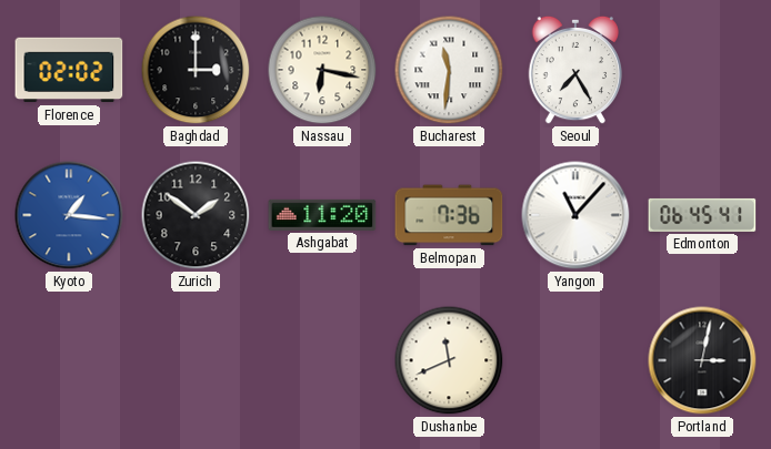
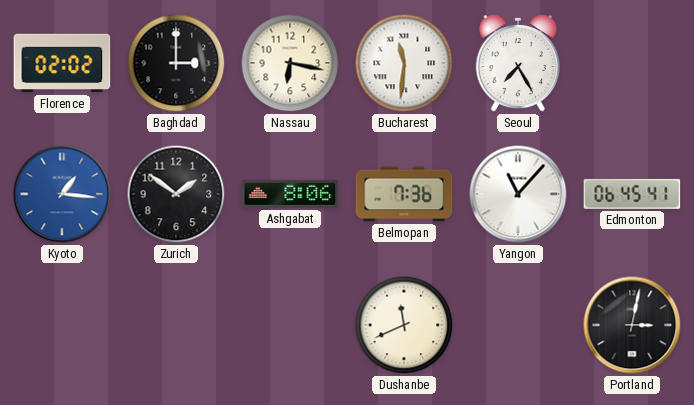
Ashgabat: 11:20 -> 8:06 (290, 194)
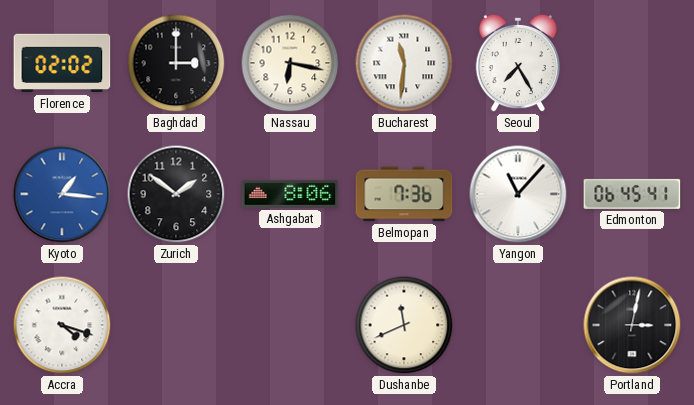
Accra: none -> 4:18 (62, 325)
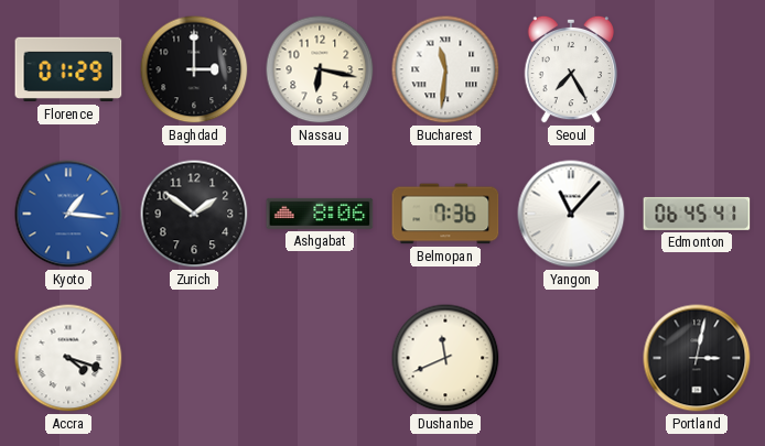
Florence: 02:02 -> 01:29 (68, 69)
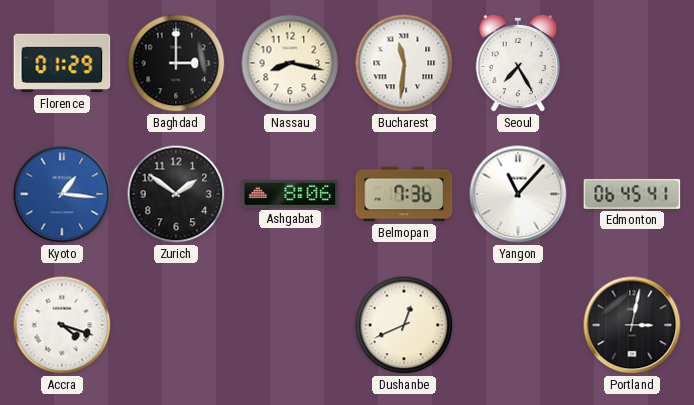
Nassau: 6:17 -> 8:17 (290, 63)
Dushanbe: 11:41 -> 12:41 (404, 325)
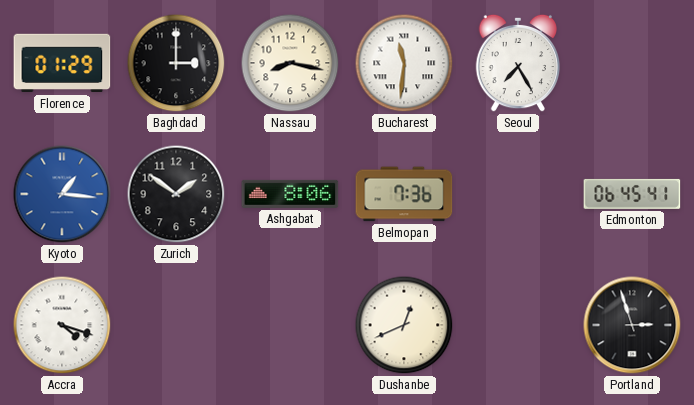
Yangon: 11:07 -> none (518, 194)
Portland: 3:02 -> 2:57 (632, 325)
